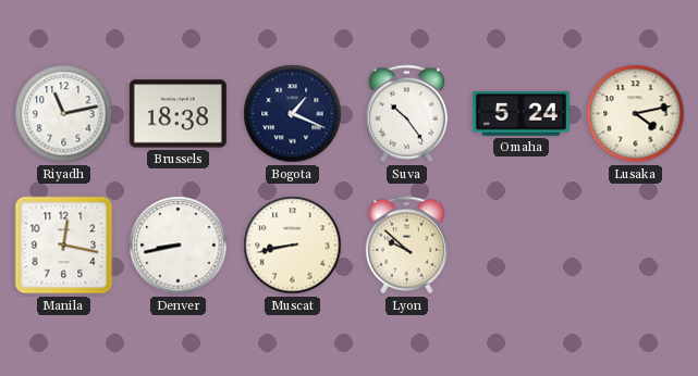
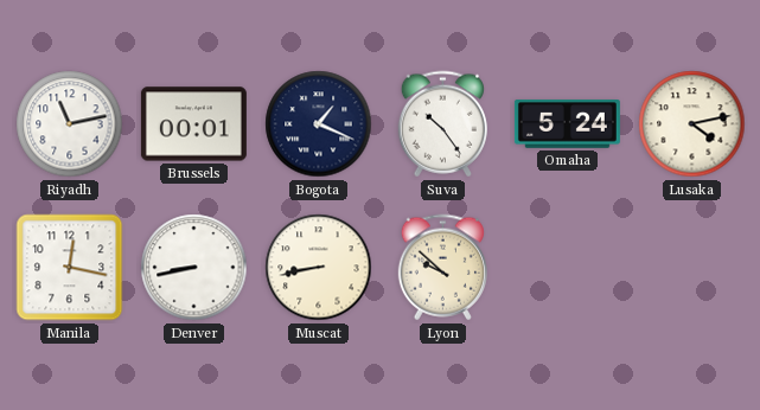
Brussels: 18:38 -> 00:01 (193, 124)
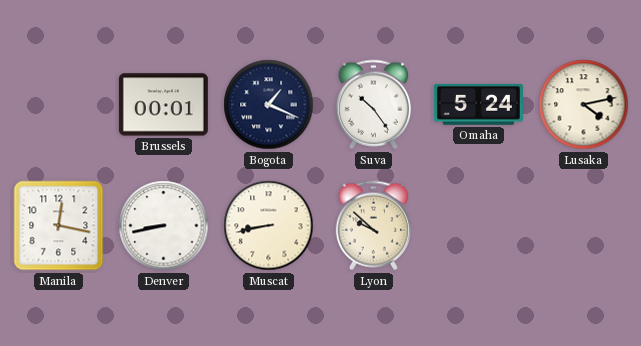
Riyadh: 11:13 -> none (70, 124)
